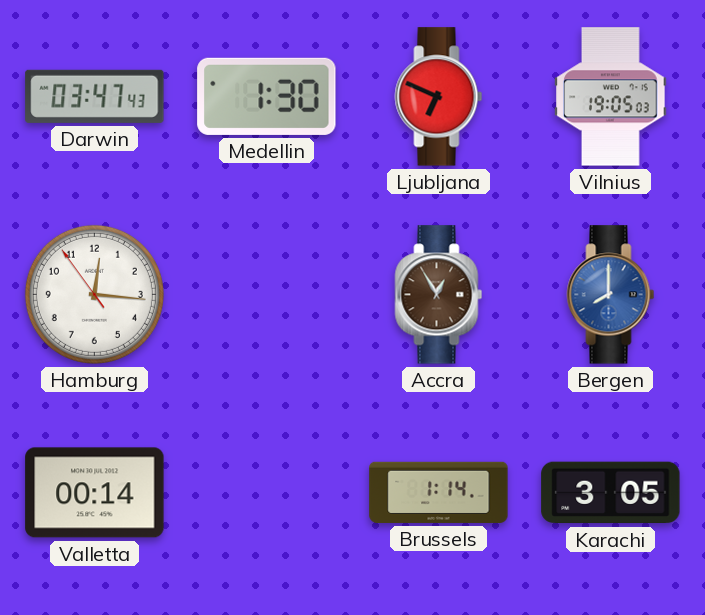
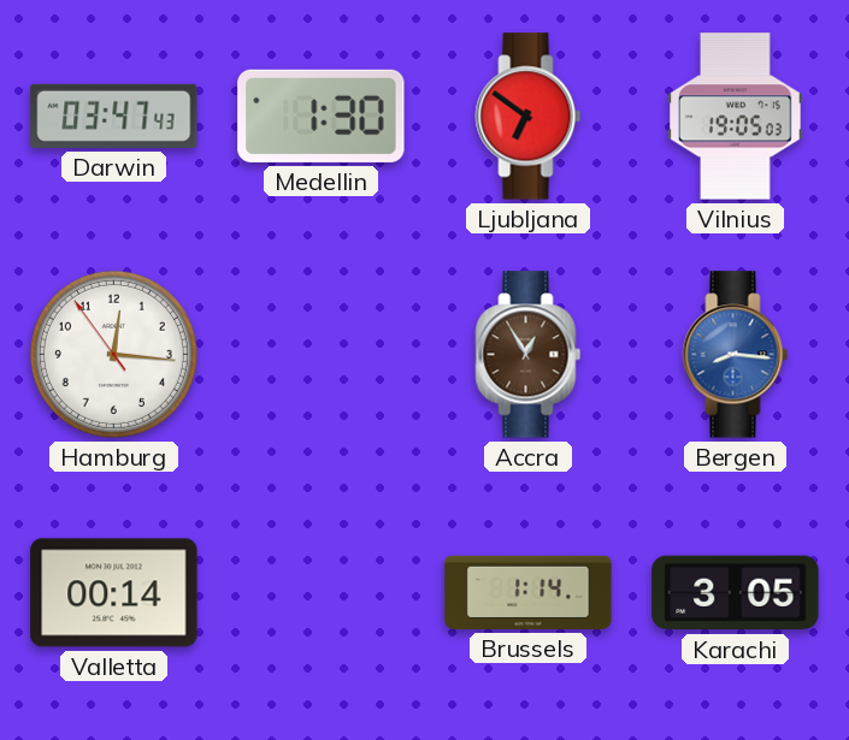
Ljubljana: 6:49 -> 6:51 (529, 117)
Bergen: 8:00 -> 8:16 (736, 355)
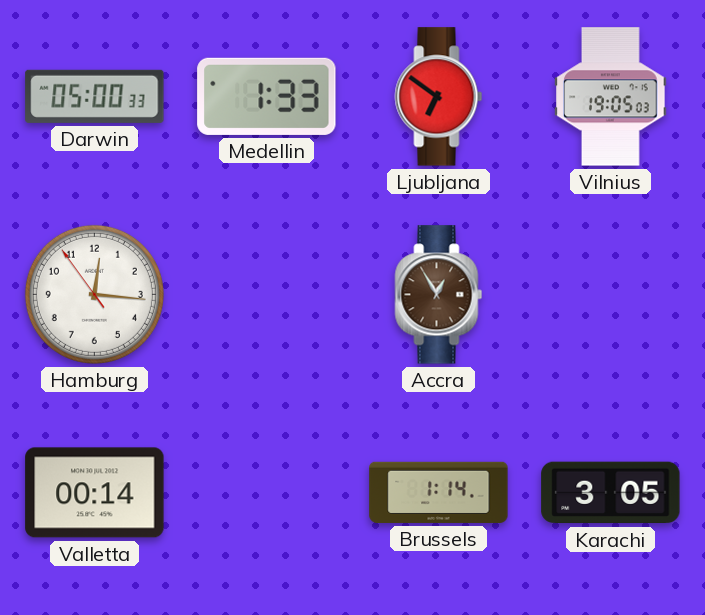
Darwin: 03:47 -> 05:00 (95, 96)
Medellin: 1:30 -> 1:33 (267, 96)
Bergen: 8:16 -> none (736, 355)
